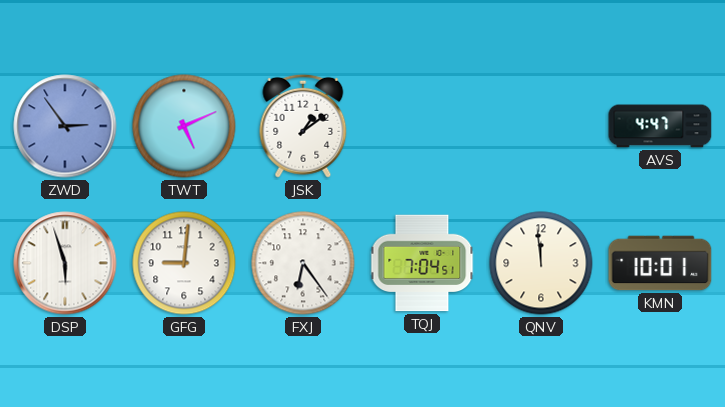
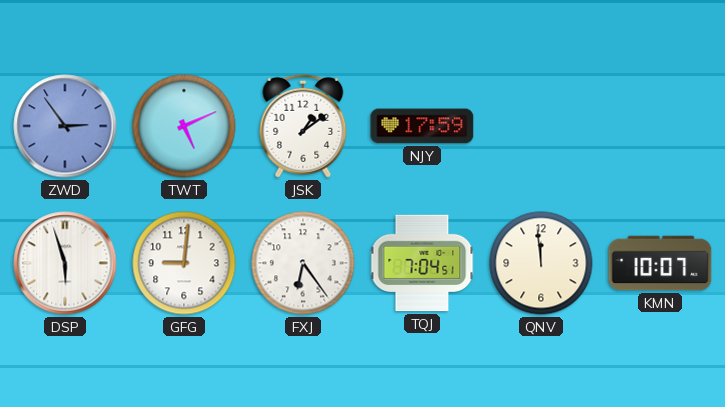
NJY: none -> 17:59 (422, 126)
AVS: 4:47 -> none (660, 126)
KMN: 10:01 -> 10:07 (660, 263)
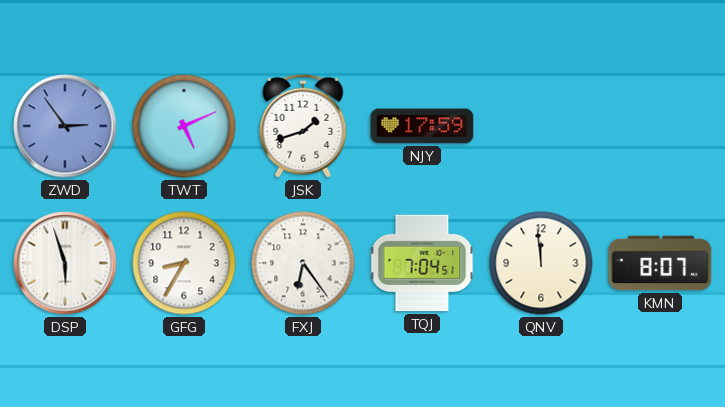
JSK: 1:09 -> 1:42 (303, 126)
GFG: 9:01 -> 8:35 (184, 263)
KMN: 10:07 -> 8:07 (660, 263)
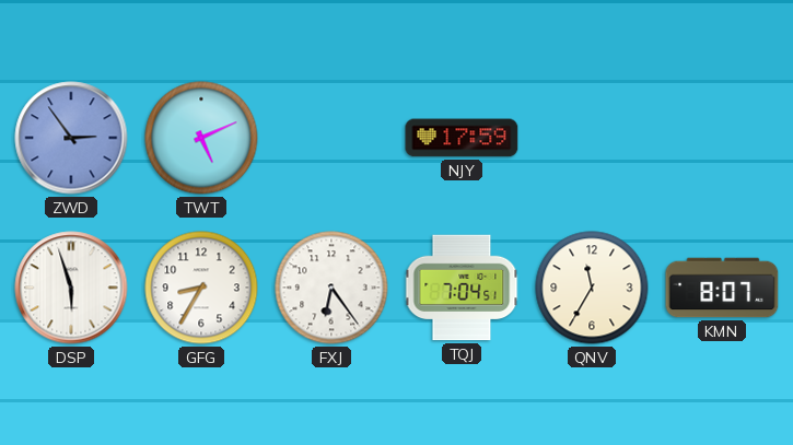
JSK: 1:42 -> none (303, 126)
QNV: 11:59 -> 11:35 (592, 288)
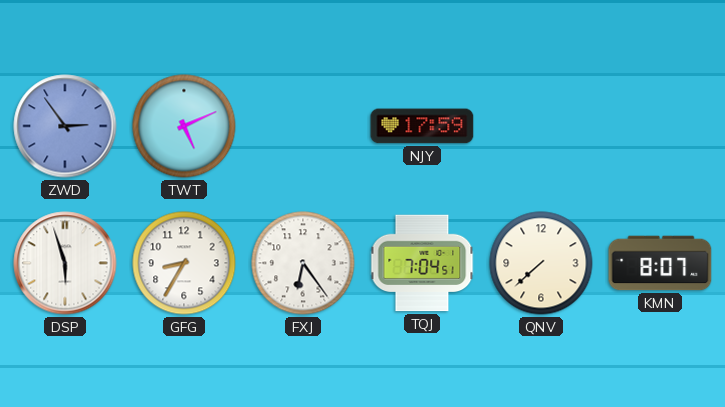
QNV: 11:35 -> 7:38 (541, 263)
